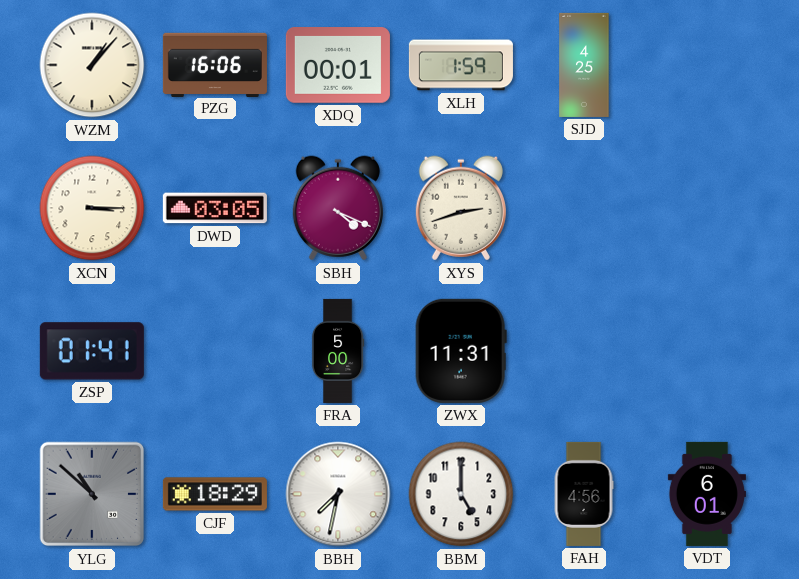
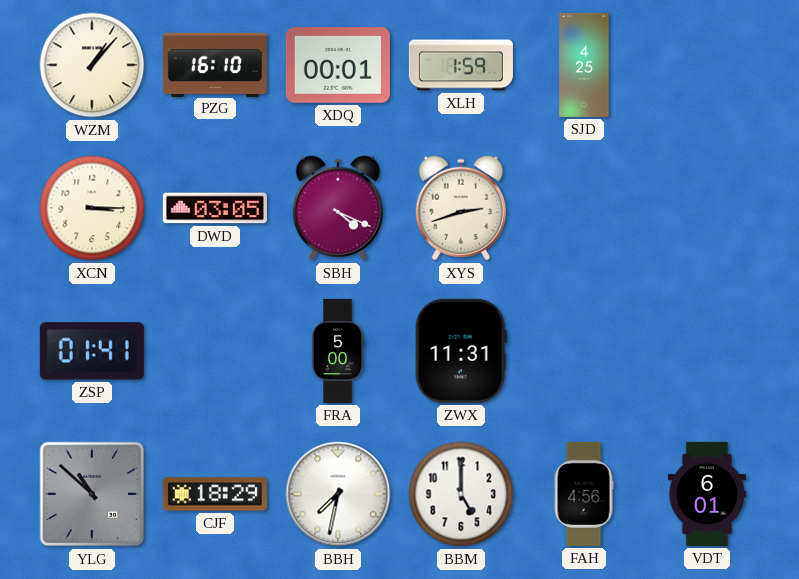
PZG: 16:06 -> 16:10 (215, 64)
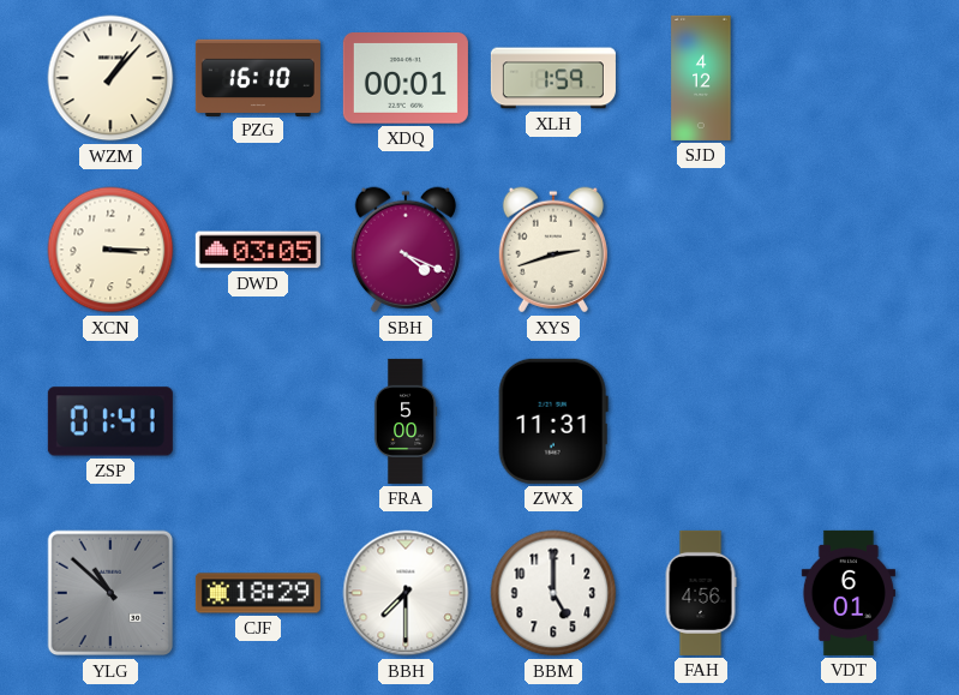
SJD: 4:25 -> 4:12 (701, 78)
BBH: 7:32 -> 7:30 (406, 593)
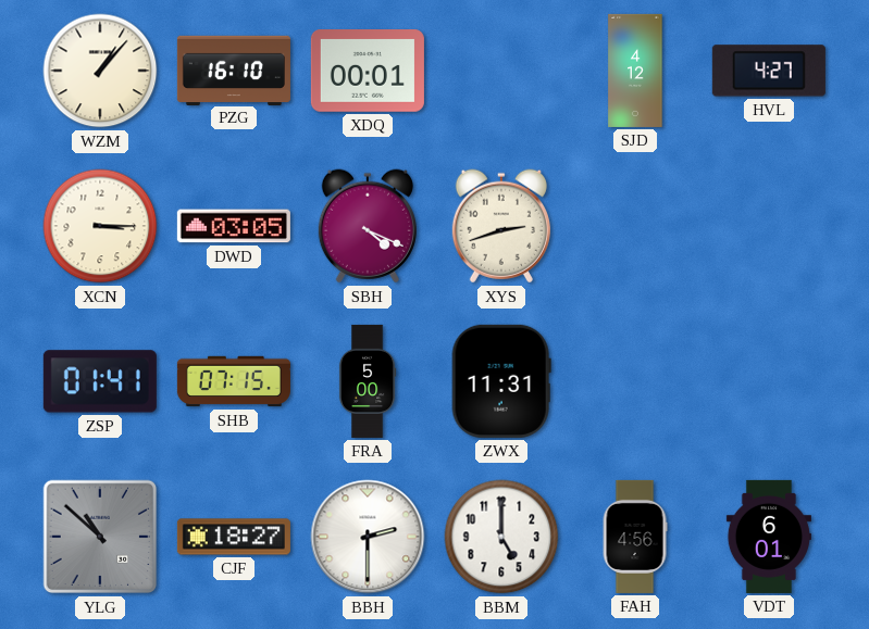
XLH: 1:59 -> none (553, 78)
HVL: none -> 4:27 (769, 71)
SHB: none -> 07:15 (234, 381)
CJF: 18:29 -> 18:27 (234, 537)
BBH: 7:30 -> 2:30 (368, 537)
